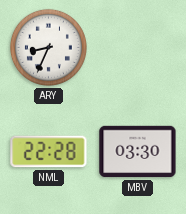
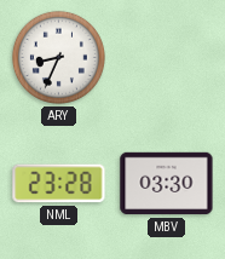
NML: 22:28 -> 23:28 (59, 184)
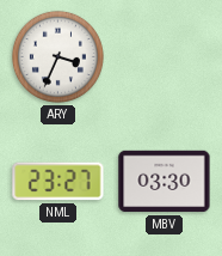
ARY: 8:34 -> 3:34 (57, 56)
NML: 23:28 -> 23:27 (58, 182)
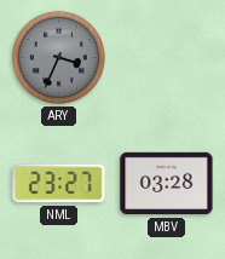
ARY dial: white -> grey (58, 57)
MBV: 03:30 -> 03:28 (167, 184)
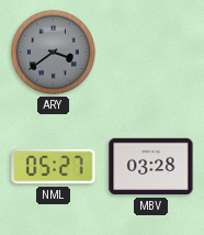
ARY: 3:34 -> 3:39 (53, 52)
NML: 23:27 -> 05:27 (54, 167)
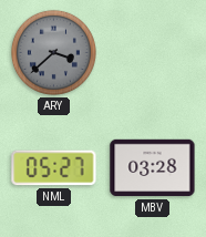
ARY: 3:39 -> 3:38 (53, 52)
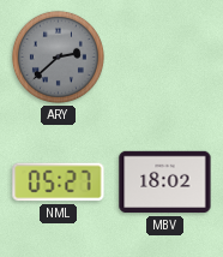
ARY: 3:38 -> 2:38 (58, 56)
MBV: 03:28 -> 18:02 (165, 183)
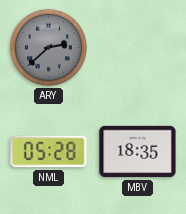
NML: 05:27 -> 05:28 (49, 152)
MBV: 18:02 -> 18:35 (138, 152)
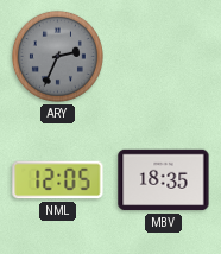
ARY: 2:38 -> 2:34 (57, 56)
NML: 05:28 -> 12:05 (58, 180)
